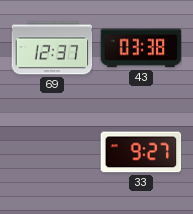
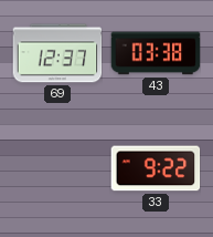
33: 9:27 -> 9:22 (156, 168)
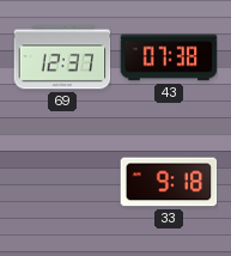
43: 03:38 -> 07:38 (169, 57)
33: 9:22 -> 9:18 (169, 182)
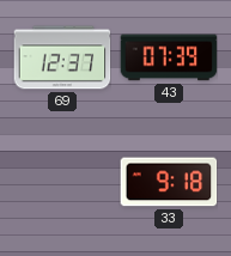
43: 07:38 -> 07:39 (169, 57)
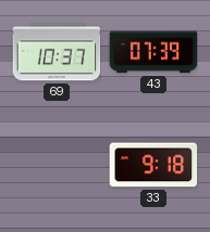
69: 12:37 -> 10:37 (57, 52)
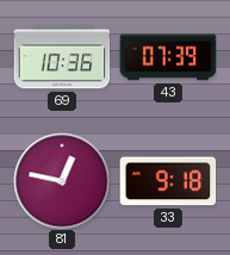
69: 10:37 -> 10:36 (62, 57)
81: none -> 12:47 (62, 181)
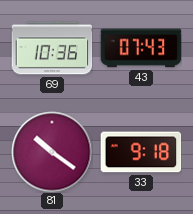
43: 07:39 -> 07:43 (141, 48)
81: 12:47 -> 10:21 (52, 152)
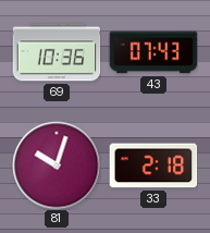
81: 10:21 -> 10:03 (57, 165)
33: 9:18 -> 2:18 (153, 165)
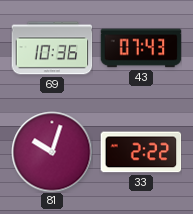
33: 2:18 -> 2:22 (141, 152)
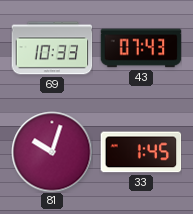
69: 10:36 -> 10:33 (52, 48)
33: 2:22 -> 1:45 (141, 152)
